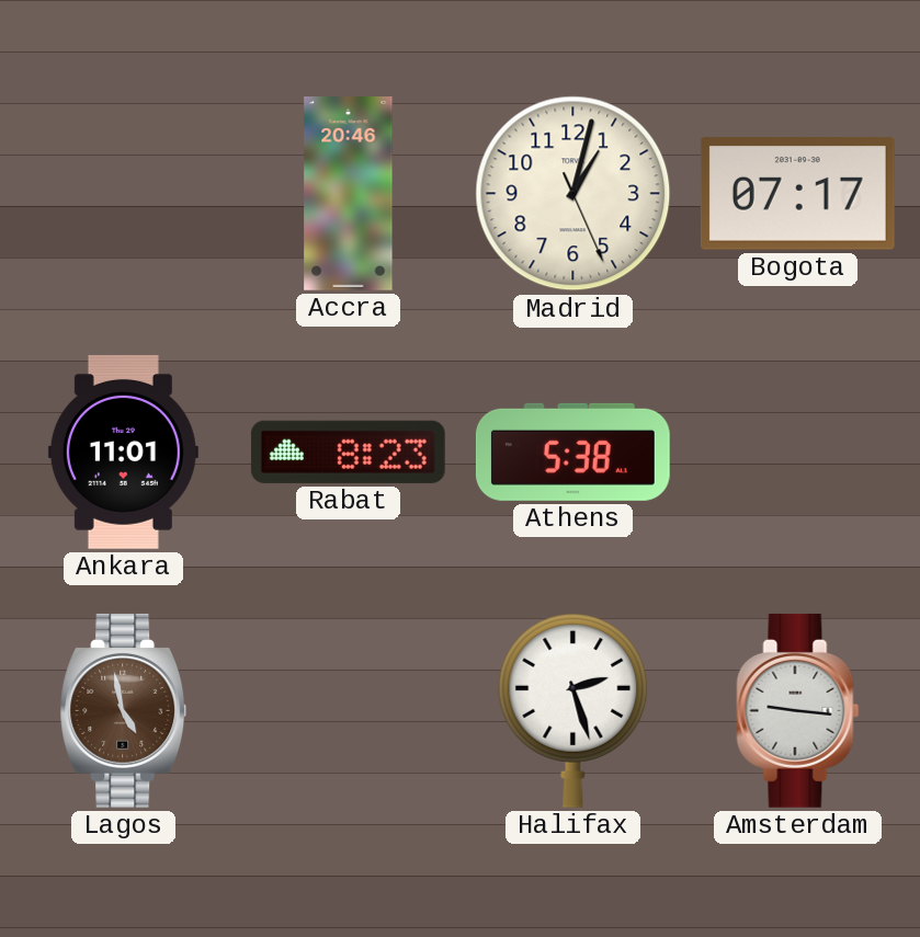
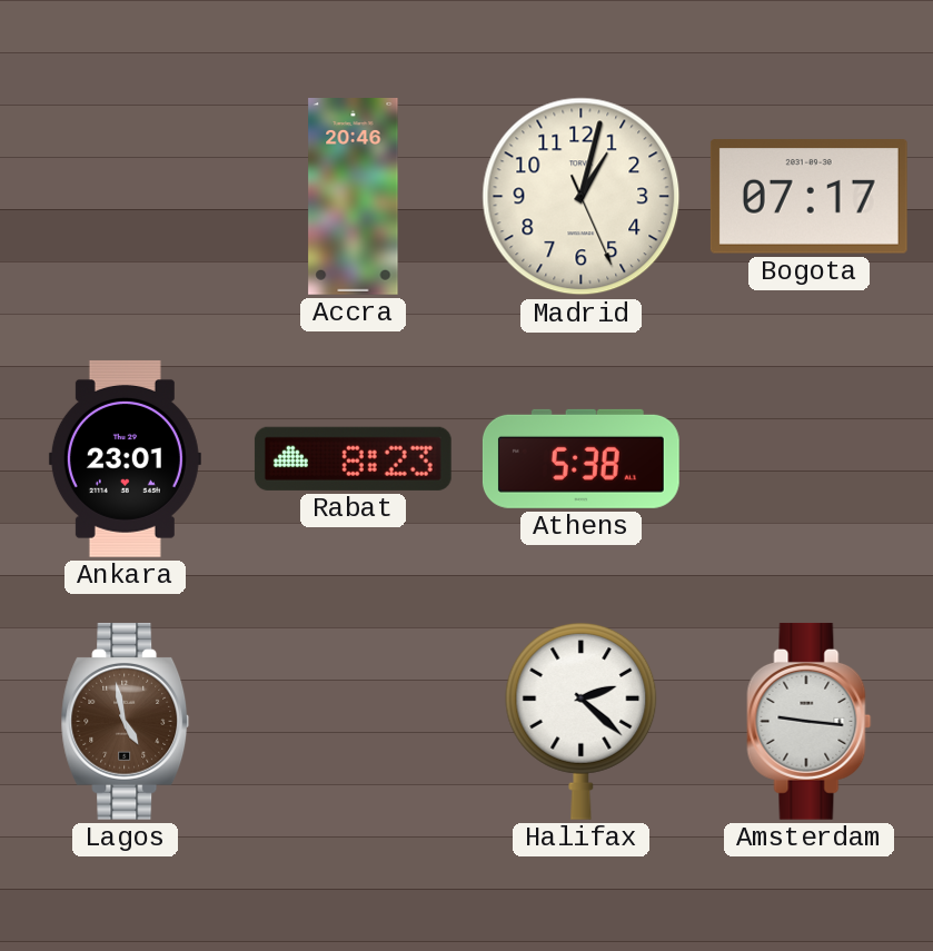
Ankara: 11:01 -> 23:01 (125, 458)
Halifax: 2:27 -> 2:22 (582, 721)
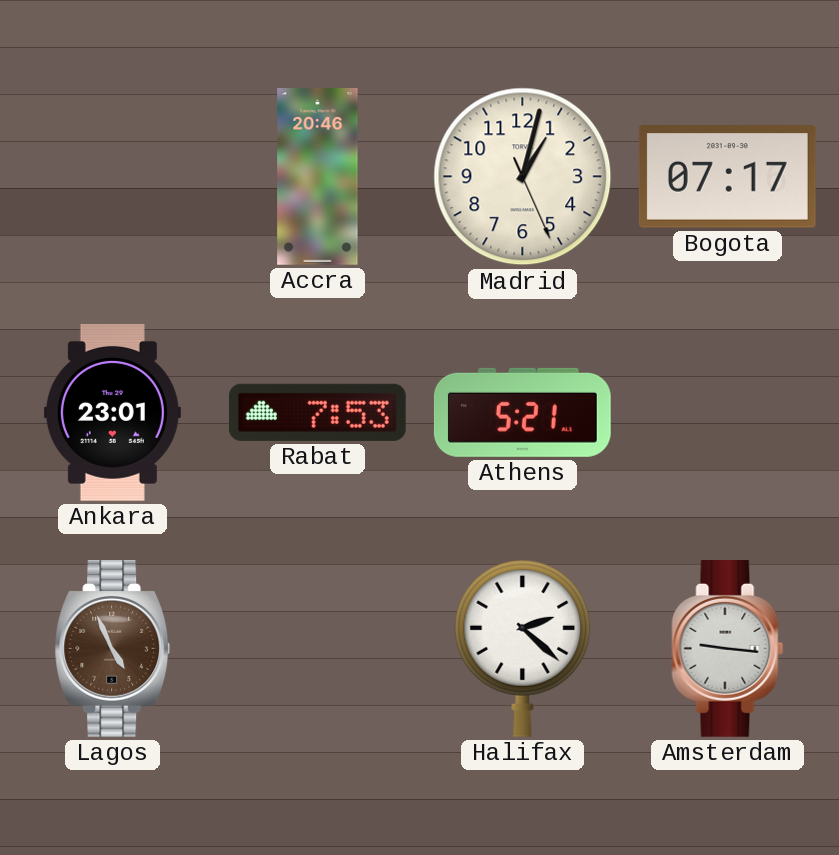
Rabat: 8:23 -> 7:53 (317, 412)
Athens: 5:38 -> 5:21 (522, 412)
Lagos: 4:58 -> 4:56 (113, 648)
